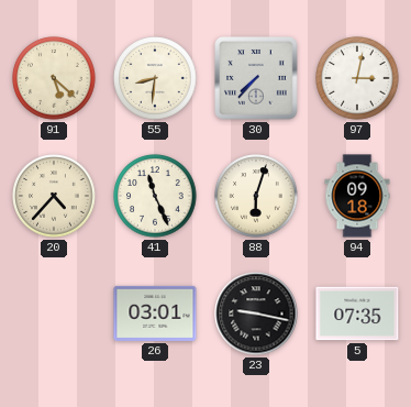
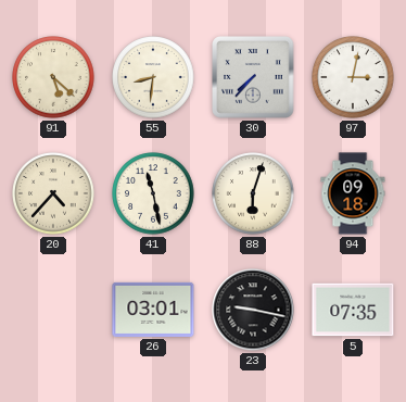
41: 11:26 -> 11:28 (153, 193)
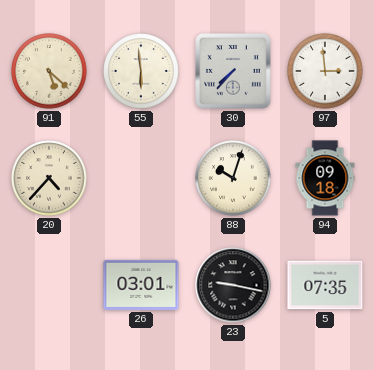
55: 8:31 -> 5:59 (141, 71)
97: 3:02 -> 2:59 (325, 71)
41: 11:28 -> none (153, 193)
88: 6:03 -> 10:03 (233, 178)
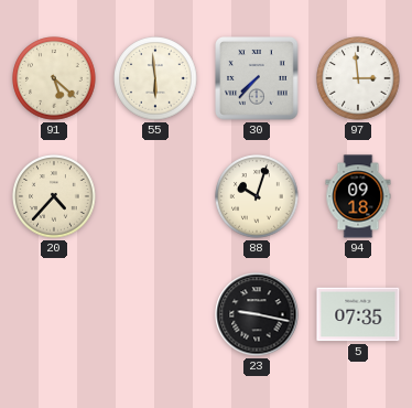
26: 03:01 -> none (141, 285)
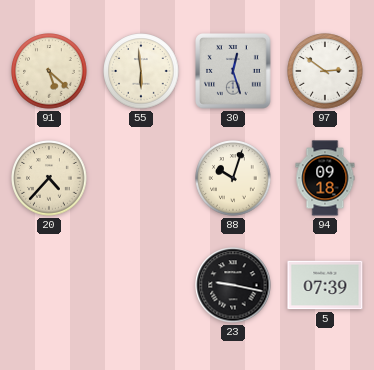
30: 7:37 -> 12:27 (233, 71)
97: 2:59 -> 2:51 (325, 71)
5: 07:35 -> 07:39 (325, 285)
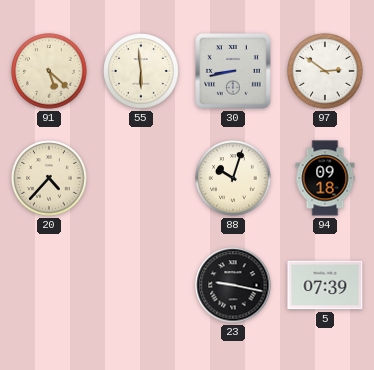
30: 12:27 -> 8:43 (233, 71)
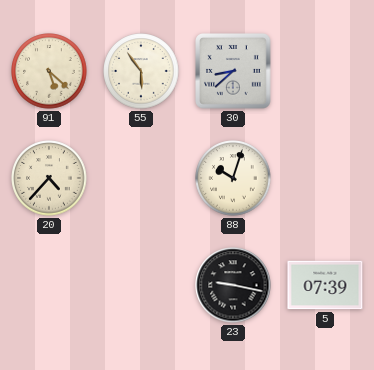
55: 5:59 -> 5:54 (141, 71)
30: 8:43 -> 8:38 (233, 71)
97: 2:51 -> none (325, 71)
94: 09:18 -> none (325, 178)
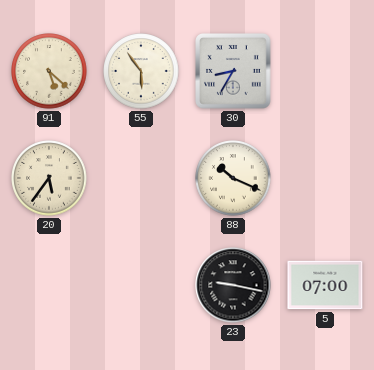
30: 8:38 -> 8:35 (233, 71)
20: 4:37 -> 5:36 (49, 178)
88: 10:03 -> 10:19 (233, 178)
5: 07:39 -> 07:00 (325, 285)
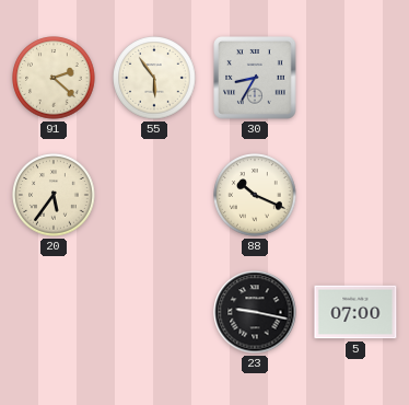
91: 5:22 -> 2:22 (54, 78)
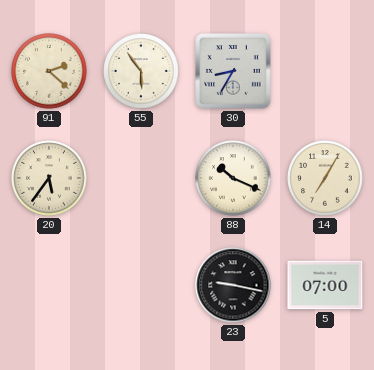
14: none -> 7:05 (325, 178)
